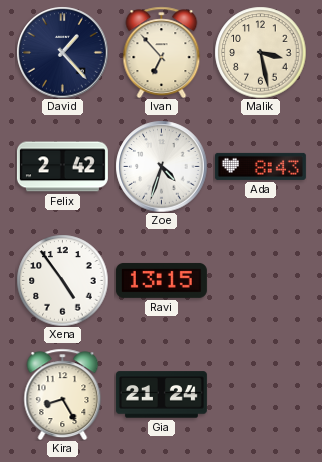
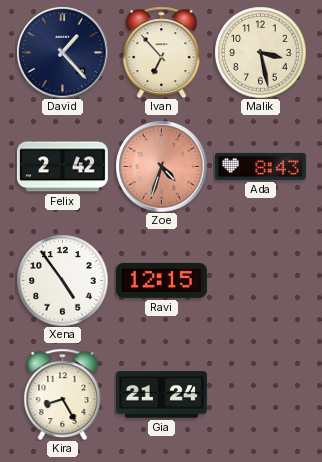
Zoe dial: white -> salmon (161, 166)
Ravi: 13:15 -> 12:15 (161, 280)
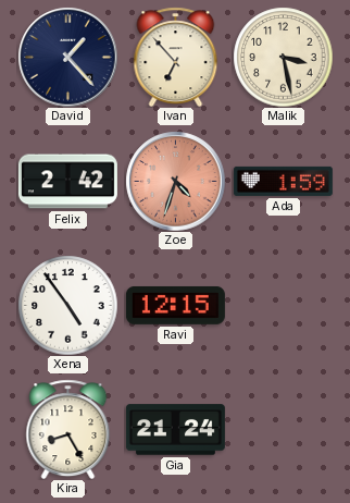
Ada: 8:43 -> 1:59 (283, 181)
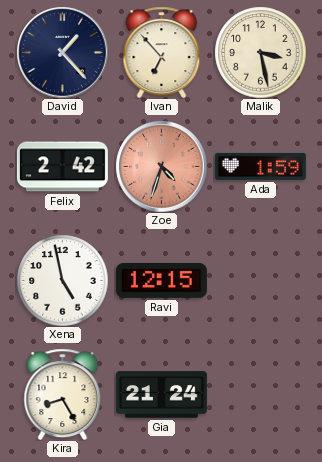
Xena: 4:54 -> 4:58 (62, 280)
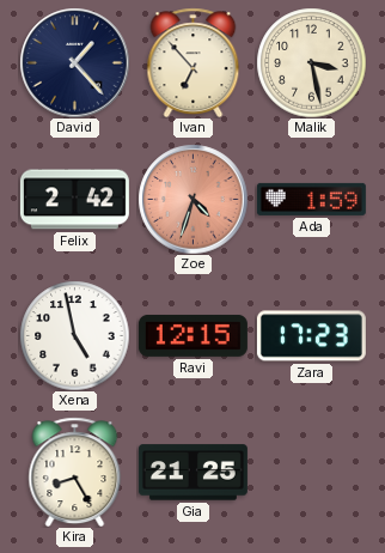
Zara: none -> 17:23 (311, 336)
Gia: 21:24 -> 21:25 (192, 473)
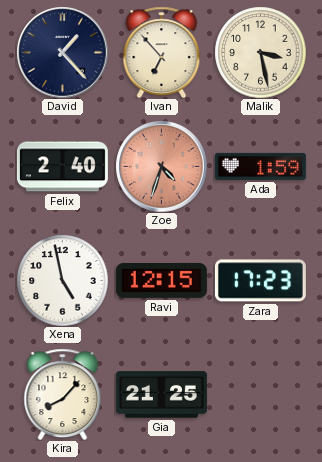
Felix: 2:42 -> 2:40 (62, 167)
Kira: 8:25 -> 8:07 (63, 394)
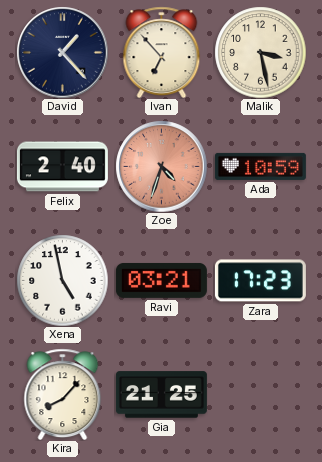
Ada: 1:59 -> 10:59 (260, 166)
Ravi: 12:15 -> 03:21 (161, 280)
